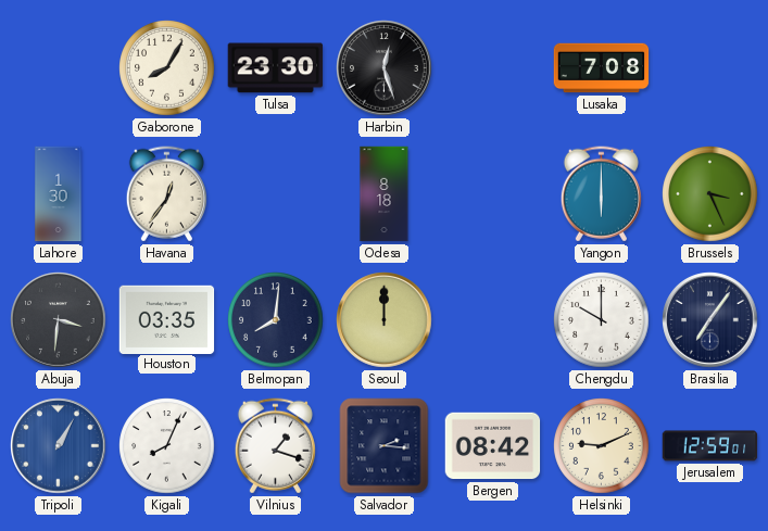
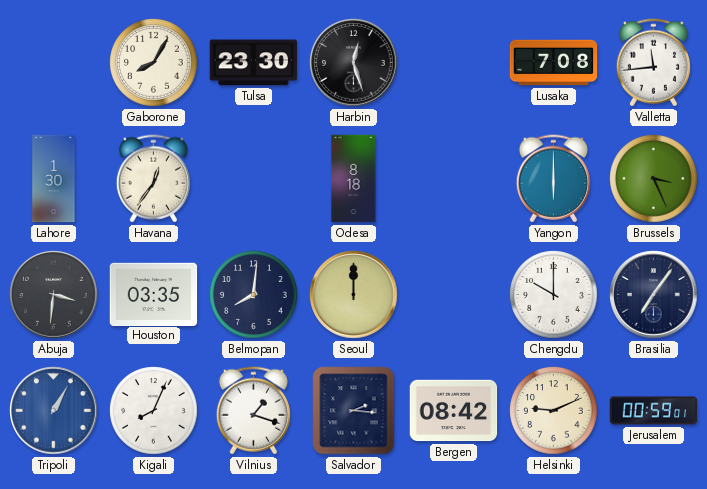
Valletta: none -> 11:44 (653, 63)
Jerusalem: 12:59 -> 00:59 (654, 411)
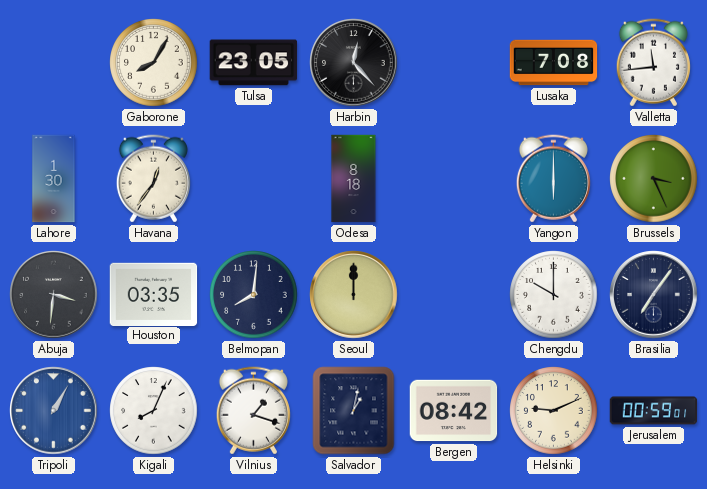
Tulsa: 23:30 -> 23:05 (254, 63)
Harbin: 12:27 -> 12:23 (354, 63)
Salvador: 2:16 -> 1:02 (354, 411)
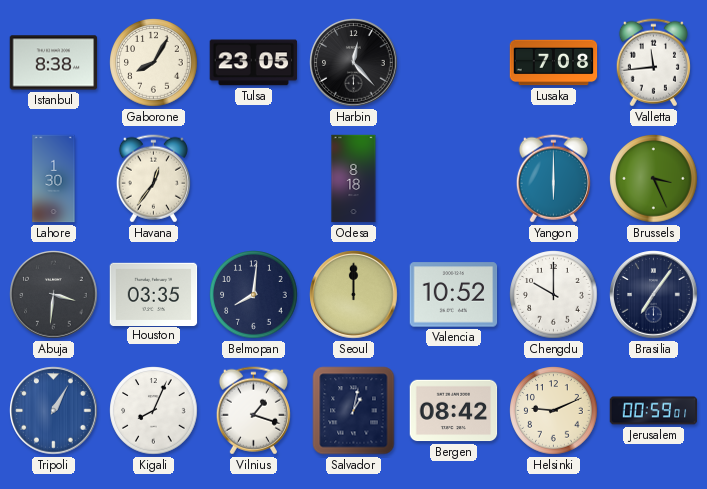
Istanbul: none -> 8:38 (54, 63)
Valencia: none -> 10:52 (454, 295)
